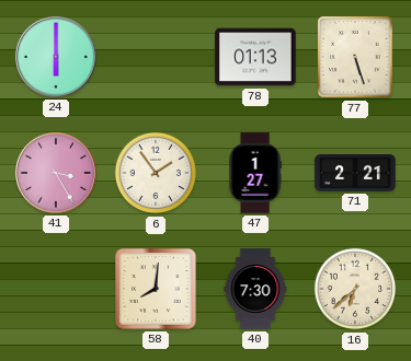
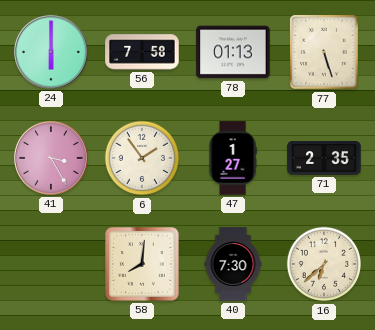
56: none -> 7:58 (142, 52)
71: 2:21 -> 2:35 (324, 159)
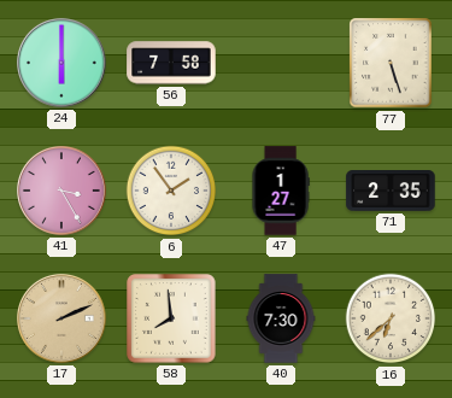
78: 01:13 -> none (233, 52)
17: none -> 2:11 (61, 318)
58: 8:01 -> 7:59 (171, 318)
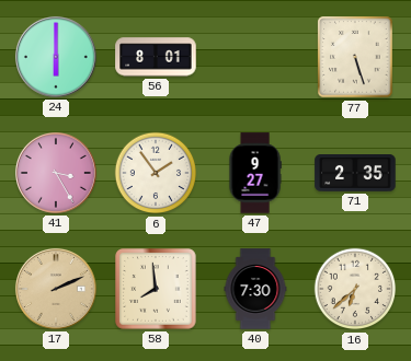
56: 7:58 -> 8:01 (156, 57)
47: 1:27 -> 9:27 (255, 173)
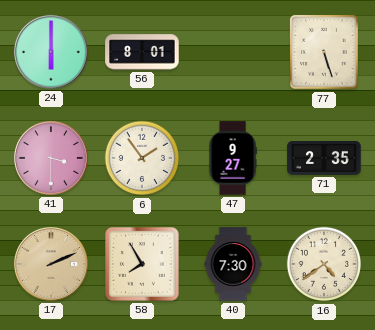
41: 3:25 -> 3:30 (51, 158)
58: 7:59 -> 7:55 (142, 264)
16: 6:38 -> 4:39 (324, 264)
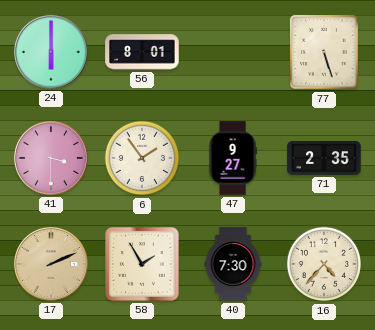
58: 7:55 -> 1:55 (142, 264)
16: 4:39 -> 4:37 (324, 264)
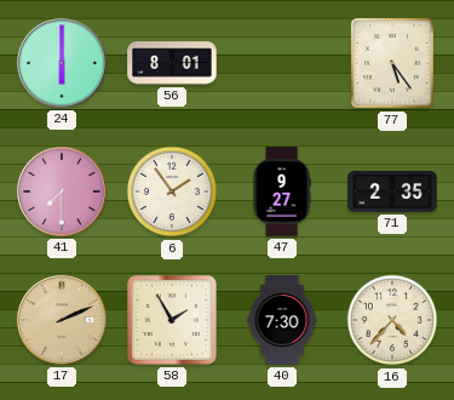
77: 5:27 -> 5:24 (392, 63)
41: 3:30 -> 7:30 (62, 192)
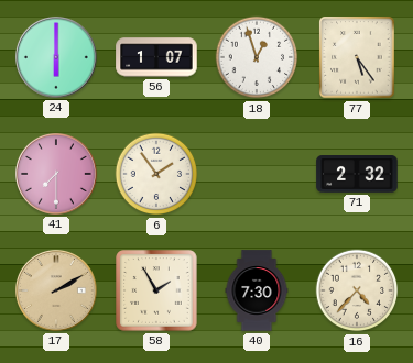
56: 8:01 -> 1:07 (156, 57)
18: none -> 12:57 (257, 57)
47: 9:27 -> none (282, 192)
71: 2:35 -> 2:32 (357, 175)
17: 2:11 -> 2:10 (56, 290)
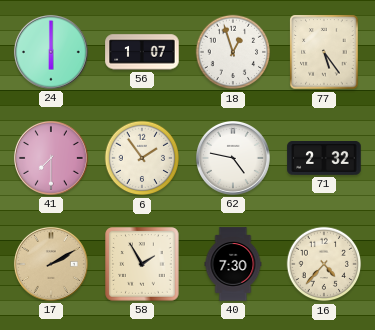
62: none -> 4:47 (233, 158)
